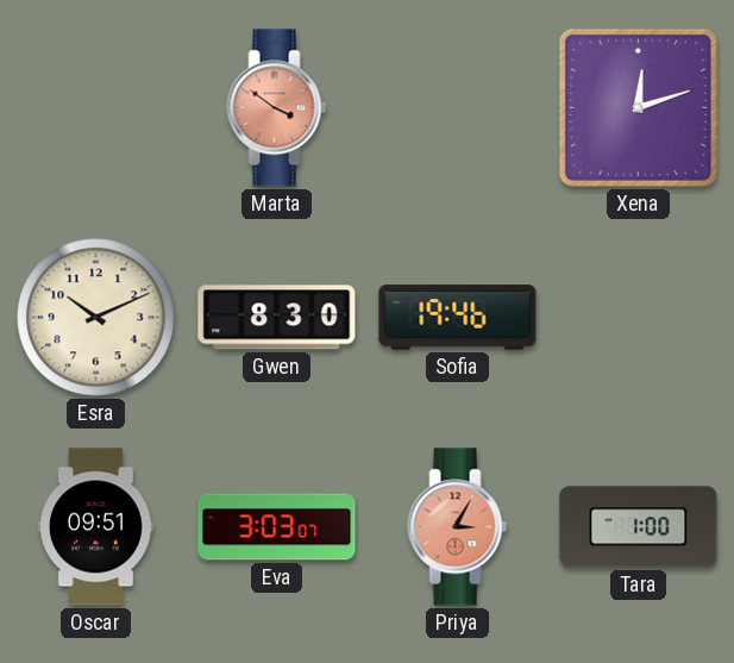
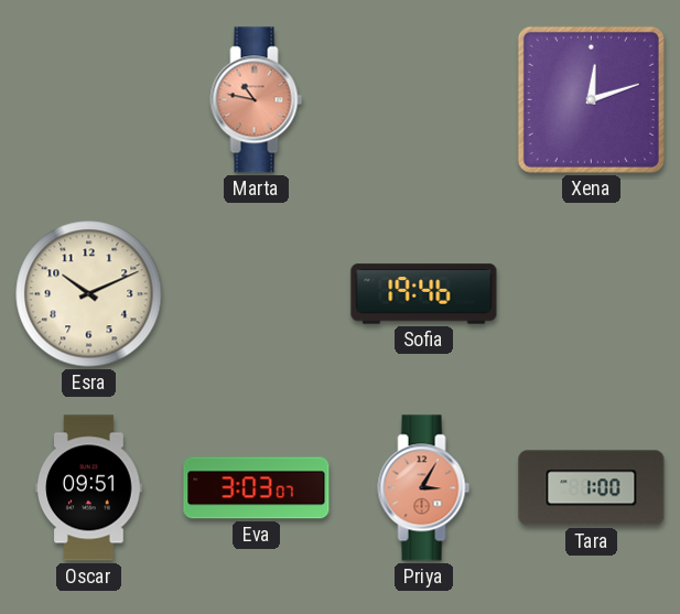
Marta: 3:51 -> 10:47 (257, 100)
Gwen: 8:30 -> none (277, 318)
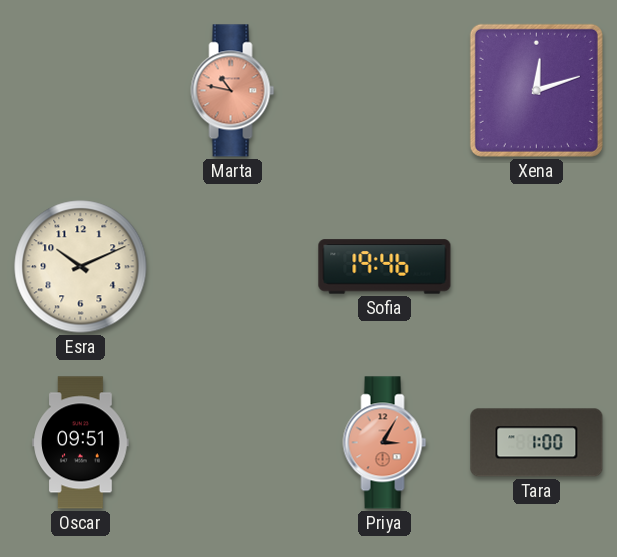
Eva: 3:03 -> none (257, 488)
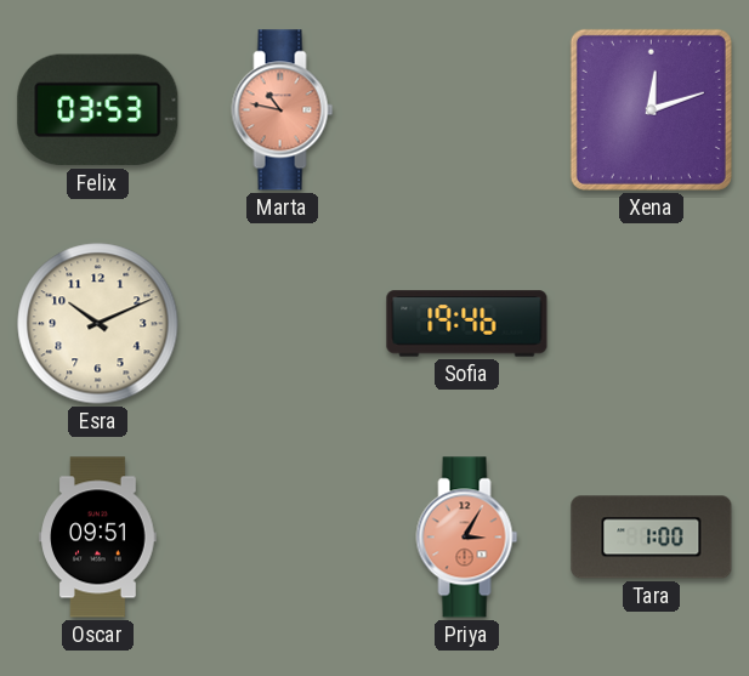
Felix: none -> 03:53 (98, 110)
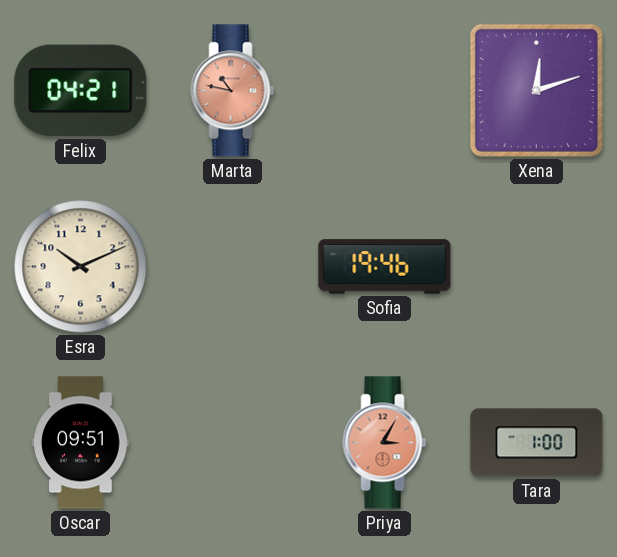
Felix: 03:53 -> 04:21 (81, 91)
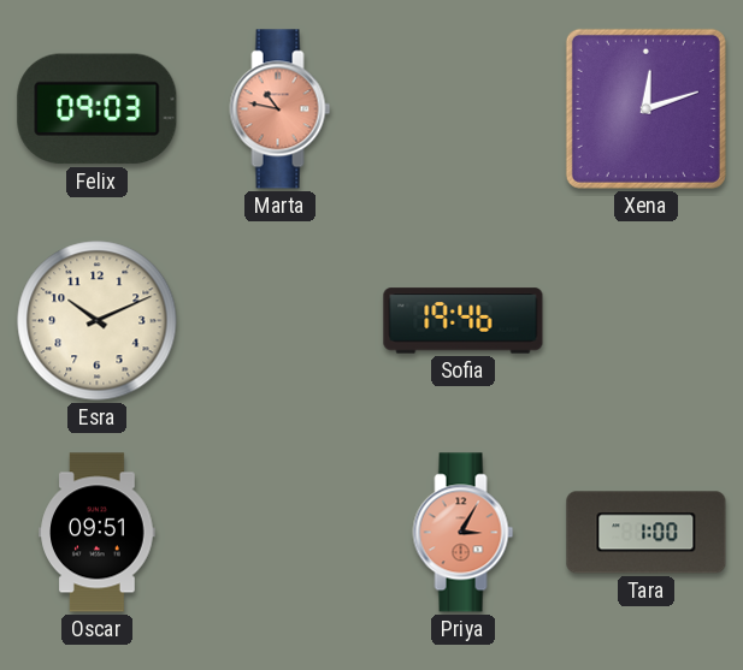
Felix: 04:21 -> 09:03 (98, 109)
